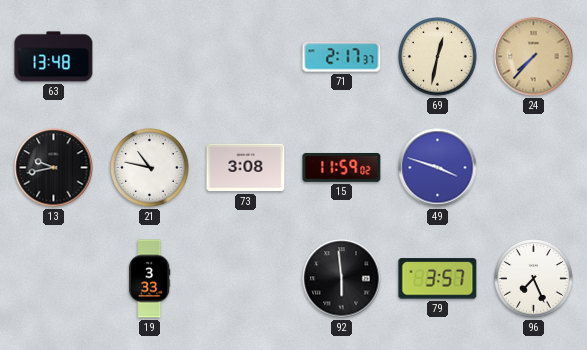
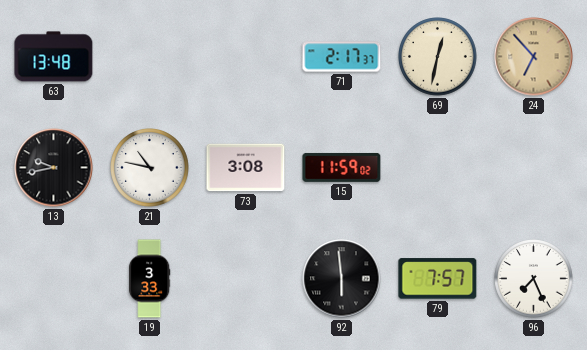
24: 7:37 -> 6:53 (534, 57)
49: 3:48 -> none (438, 168)
79: 3:57 -> 7:57 (438, 279)
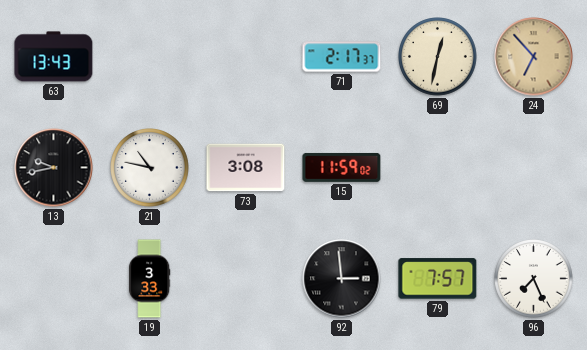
63: 13:48 -> 13:43 (54, 57)
92: 5:59 -> 2:59 (342, 279)
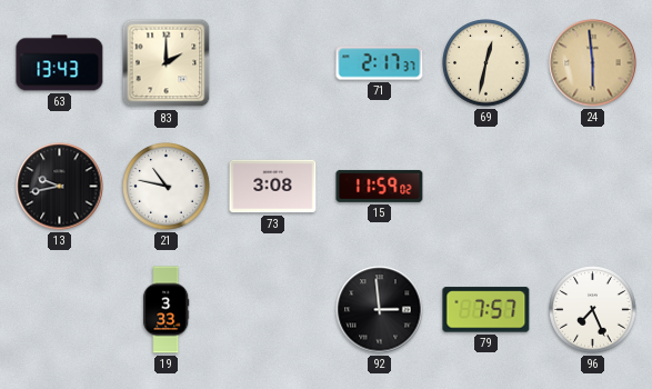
83: none -> 2:00 (167, 63)
24: 6:53 -> 5:59 (593, 63)
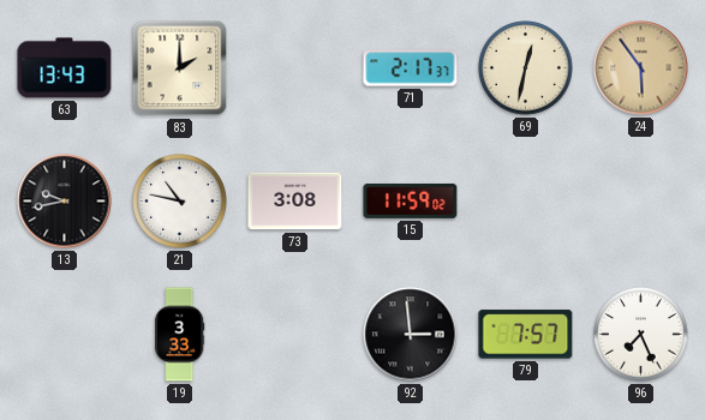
24: 5:59 -> 5:54 (641, 68)
